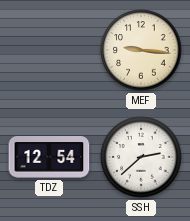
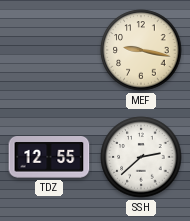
MEF: 9:16 -> 9:17 (141, 50)
TDZ: 12:54 -> 12:55 (49, 157)
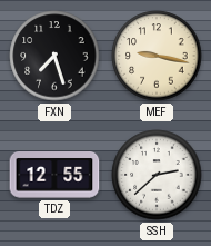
FXN: none -> 7:27 (54, 56)
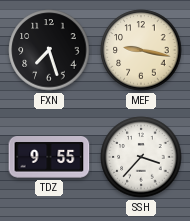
TDZ: 12:55 -> 9:55 (49, 157)
SSH: 2:38 -> 3:37 (141, 157)
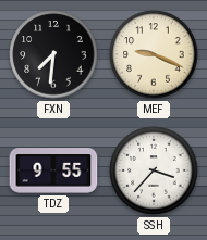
FXN: 7:27 -> 7:31 (53, 54)
MEF: 9:17 -> 9:19 (154, 54)
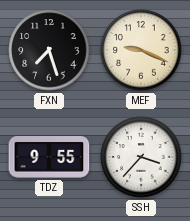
FXN: 7:31 -> 7:27 (49, 50)
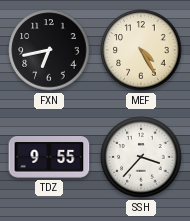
FXN: 7:27 -> 6:43 (49, 50)
MEF: 9:19 -> 4:25 (141, 50)
